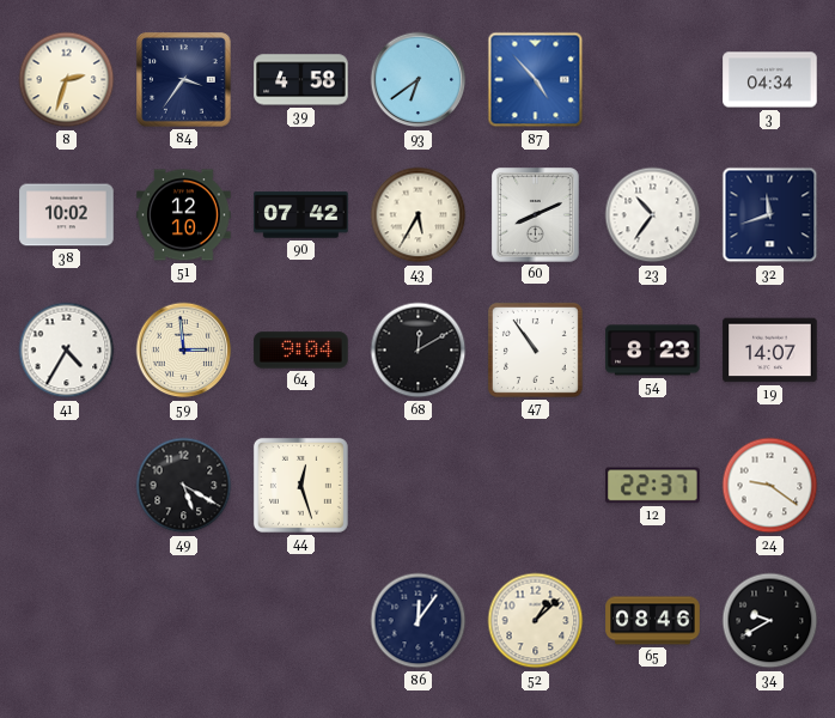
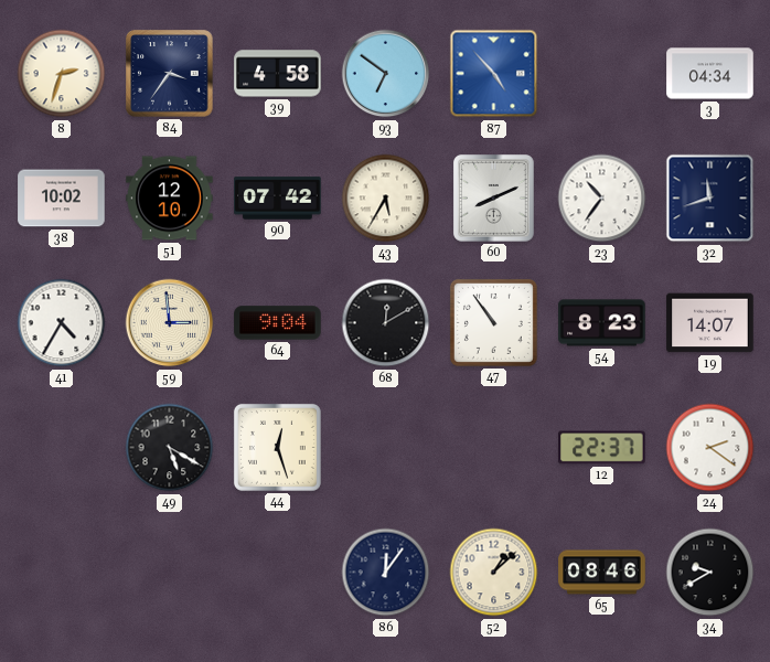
93: 6:39 -> 6:51 (386, 74)
24: 9:21 -> 2:21 (710, 448)
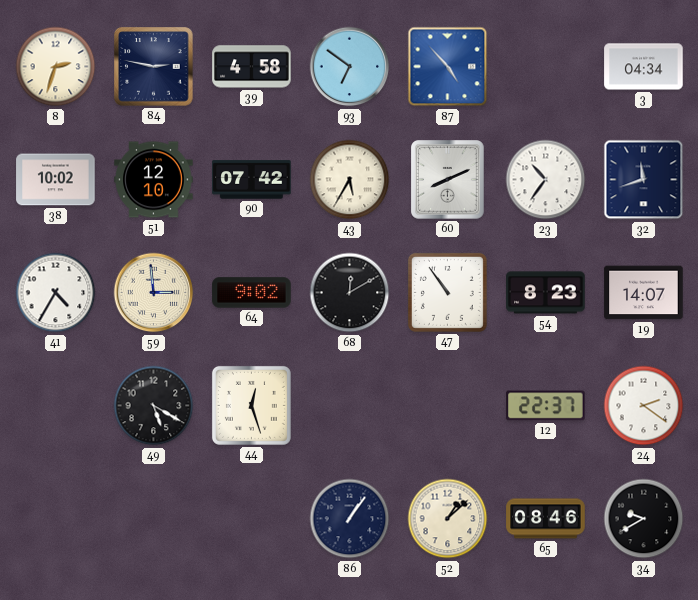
84: 3:36 -> 2:47 (154, 67)
64: 9:04 -> 9:02 (252, 293)
86: 12:06 -> 1:06 (350, 519)
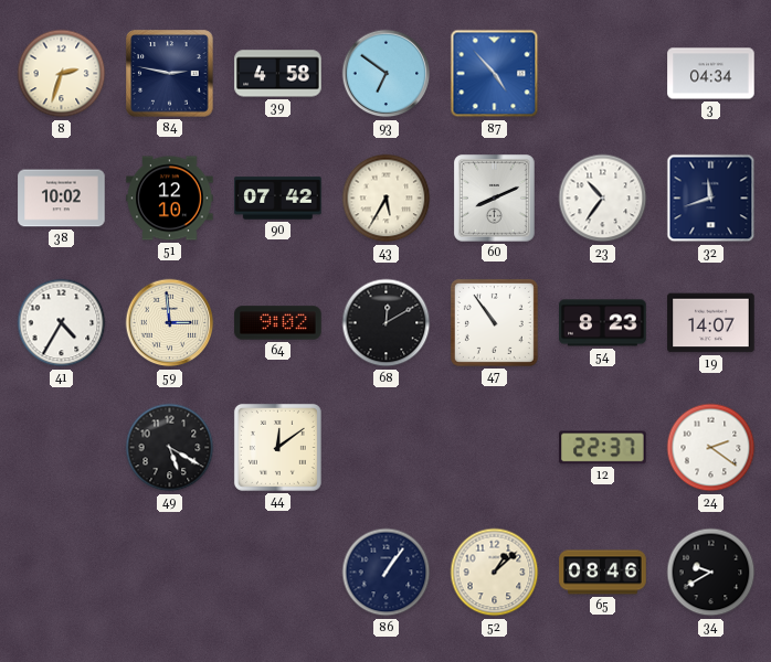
44: 12:27 -> 12:09 (277, 447)
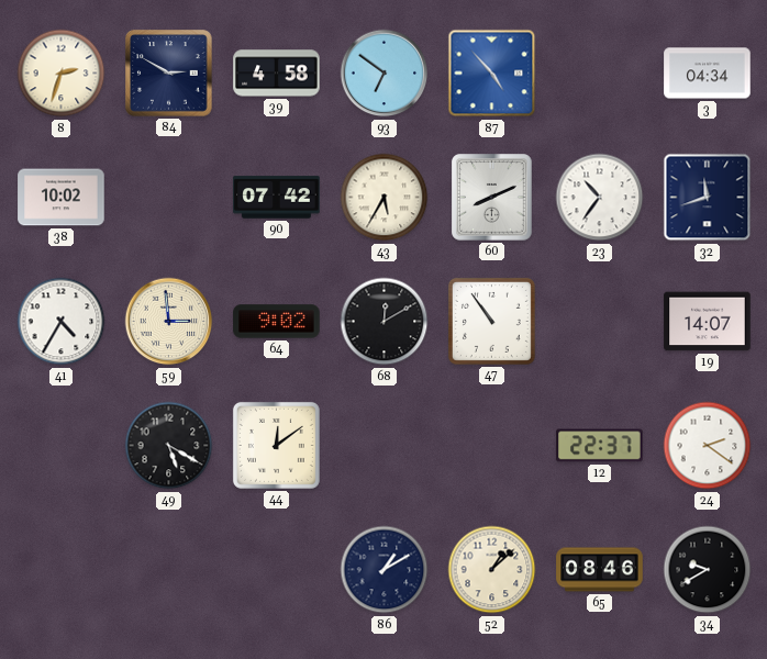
84: 2:47 -> 2:50 (169, 74)
51: 12:10 -> none (170, 199)
54: 8:23 -> none (603, 323)
86: 1:06 -> 1:10 (385, 570)
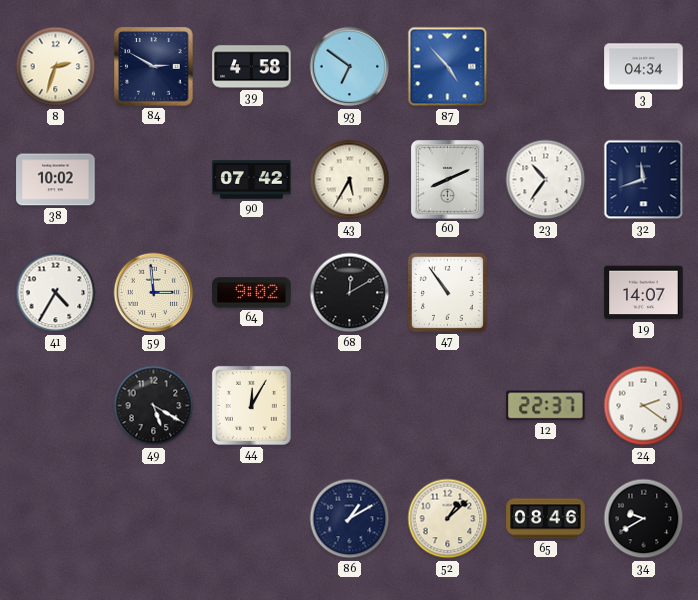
44: 12:09 -> 12:05 (251, 405)
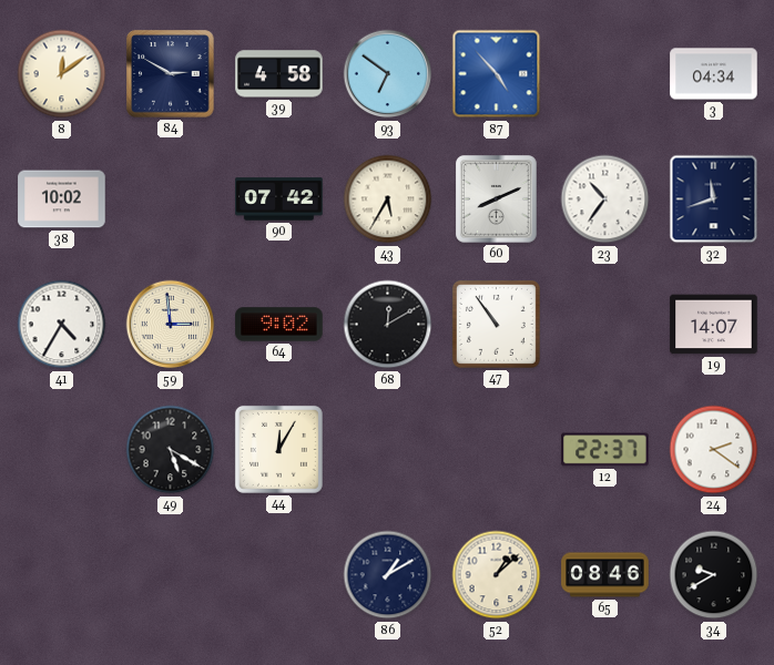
8: 2:33 -> 12:09 (62, 74)
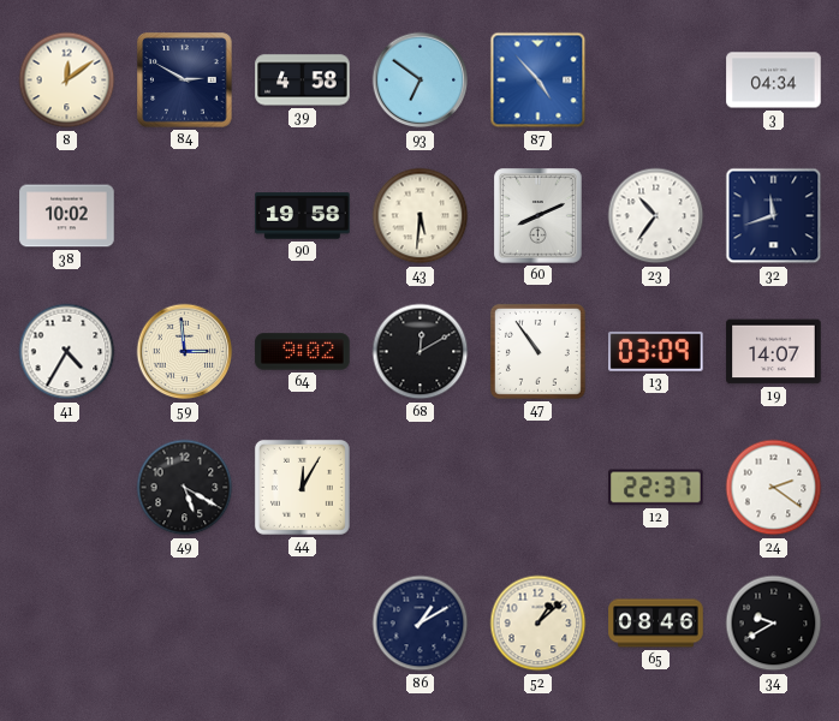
90: 07:42 -> 19:58 (303, 216)
43: 5:35 -> 5:31 (421, 216)
13: none -> 03:09 (656, 351)
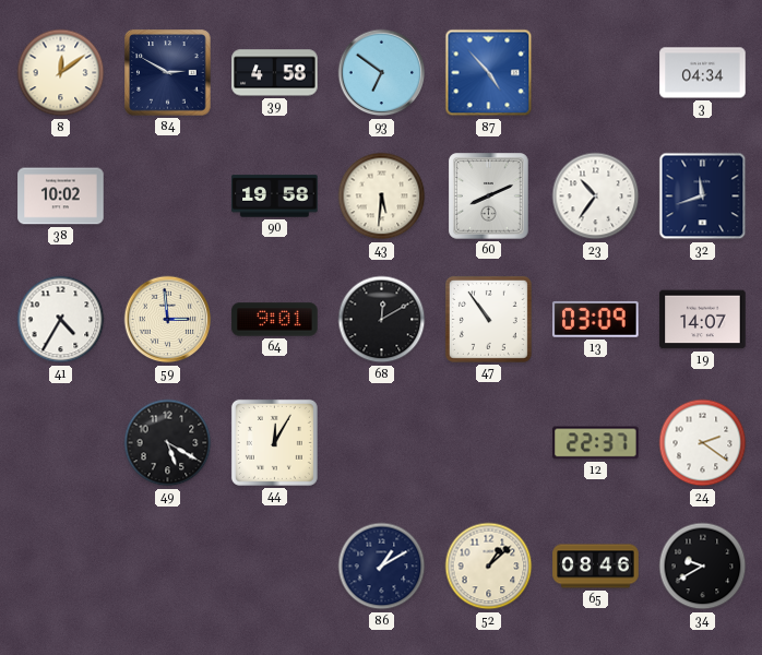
64: 9:02 -> 9:01 (275, 320)
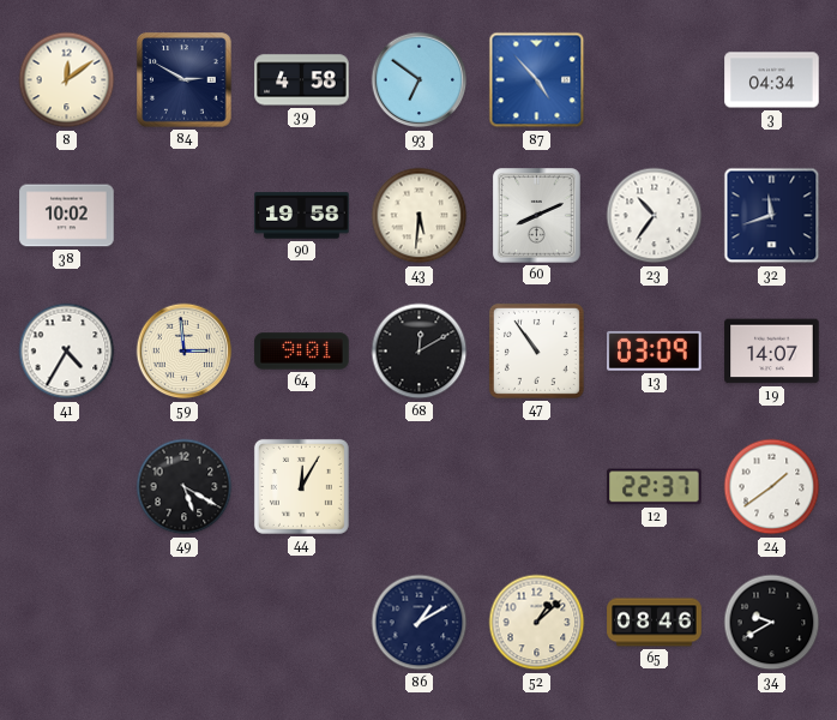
24: 2:21 -> 1:39 (772, 487)
